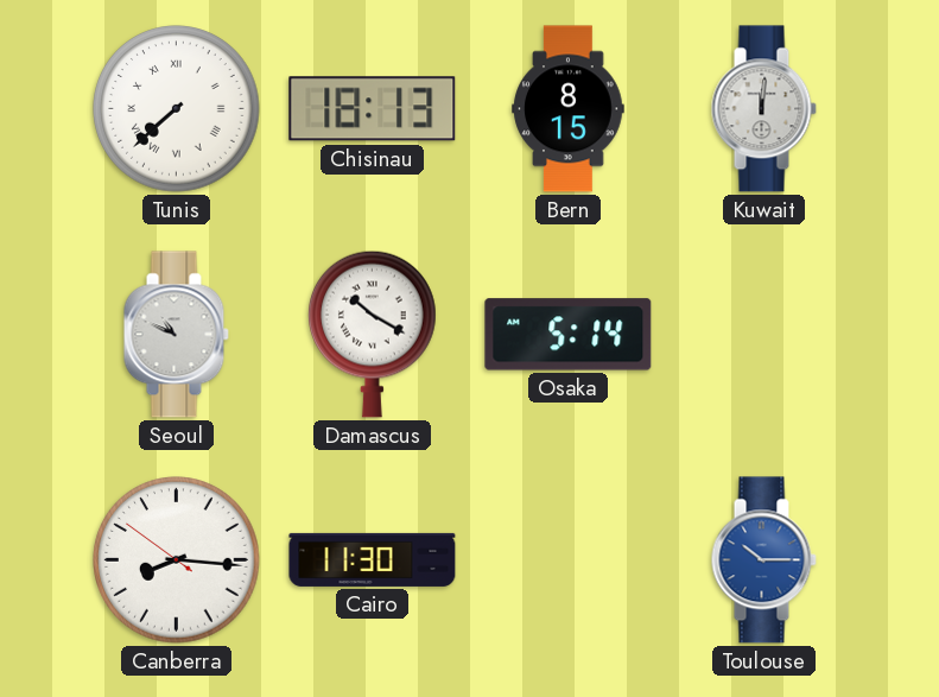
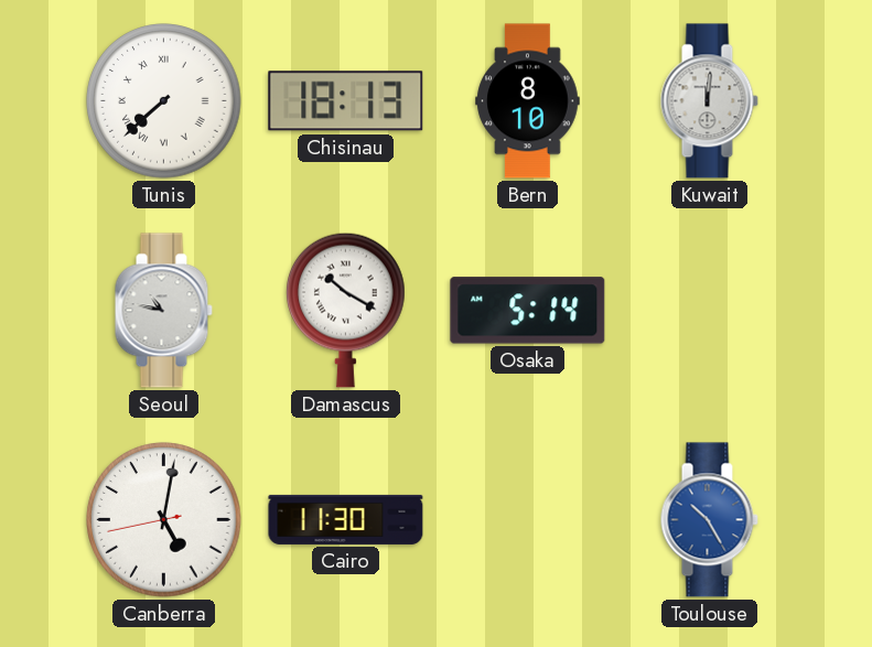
Bern: 8:15 -> 8:10 (528, 101)
Seoul: 10:49 -> 10:47 (163, 311)
Canberra: 8:15 -> 5:01 (164, 520)
Toulouse: 10:15 -> 10:25 (709, 520)
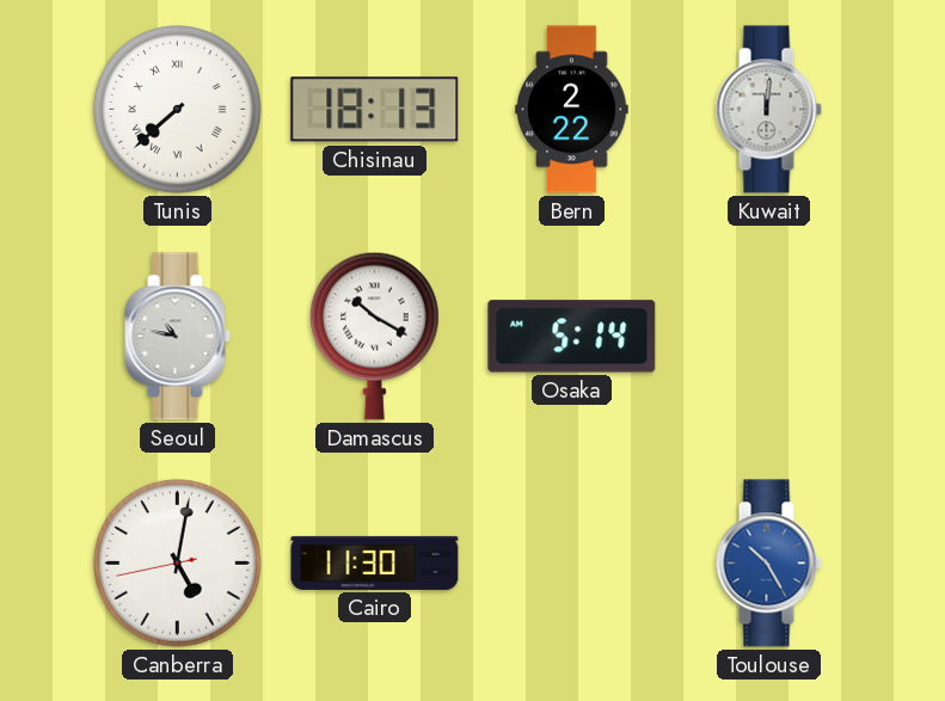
Bern: 8:10 -> 2:22 (572, 110)
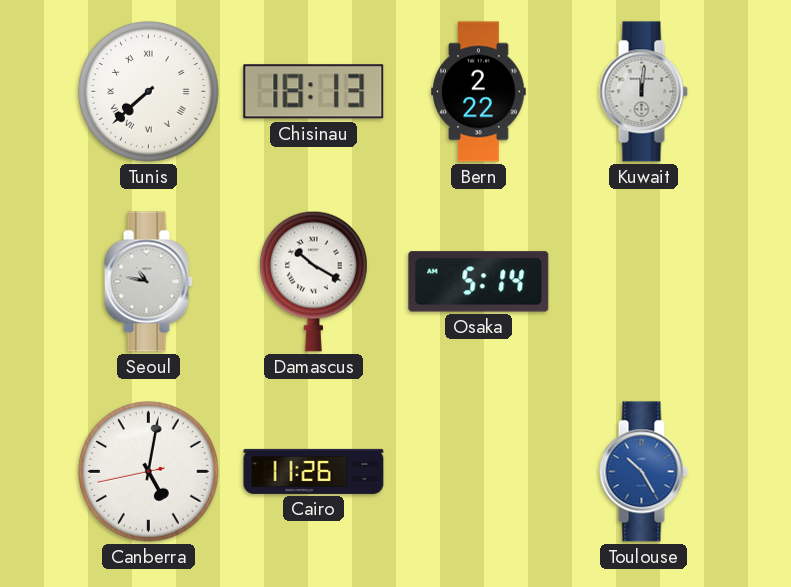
Cairo: 11:30 -> 11:26 (314, 471)
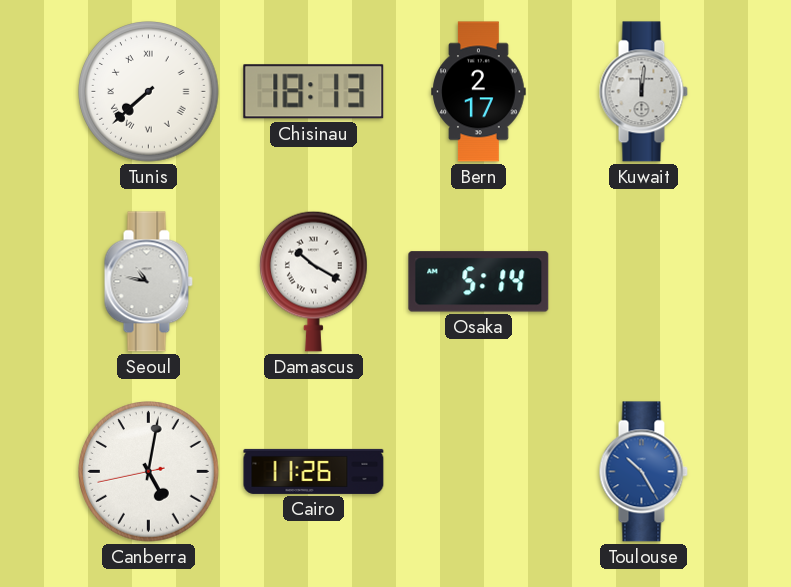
Bern: 2:22 -> 2:17 (479, 92)
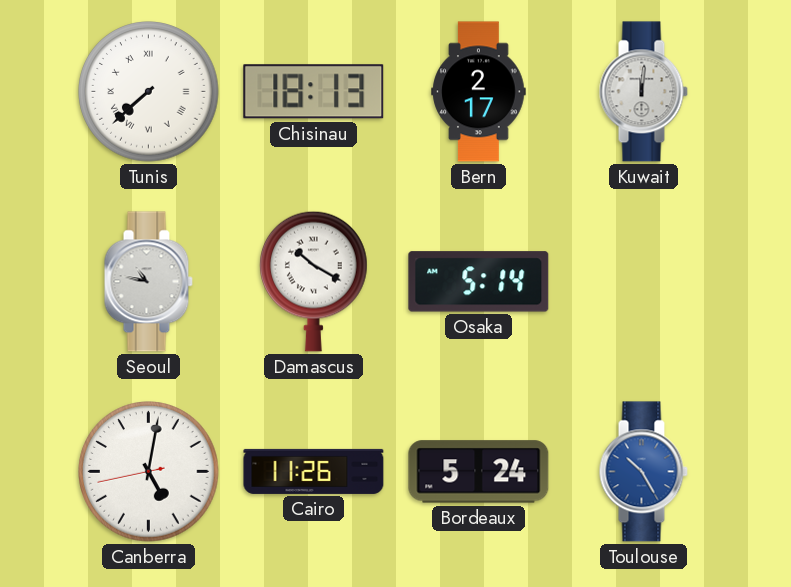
Bordeaux: none -> 5:24 (479, 472)
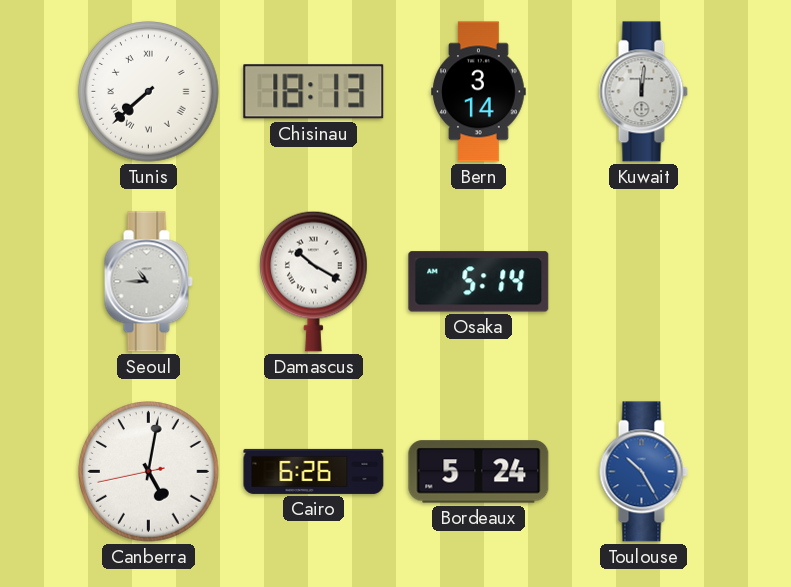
Bern: 2:17 -> 3:14 (479, 92)
Seoul: 10:47 -> 10:45 (148, 282)
Cairo: 11:26 -> 6:26 (314, 471)
